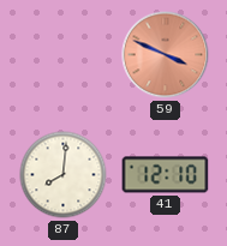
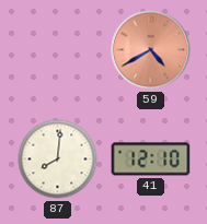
59: 3:49 -> 4:40 (151, 50)
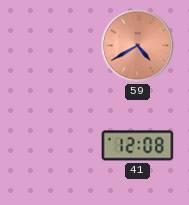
87: 8:01 -> none (58, 160)
41: 12:10 -> 12:08 (138, 146)
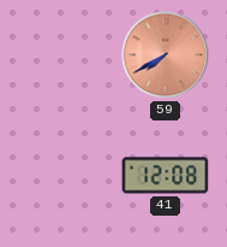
59: 4:40 -> 7:40 (166, 55)
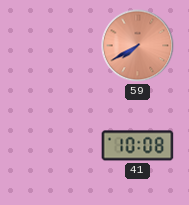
41: 12:08 -> 10:08 (138, 146)
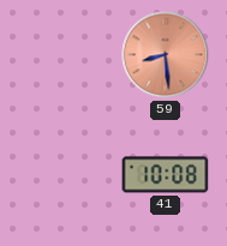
59: 7:40 -> 8:29 (166, 55)
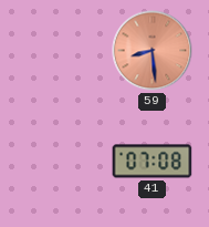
41: 10:08 -> 07:08 (153, 162)
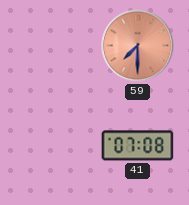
59: 8:29 -> 7:30 (138, 46)
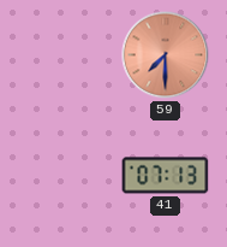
41: 07:08 -> 07:13 (166, 176)
